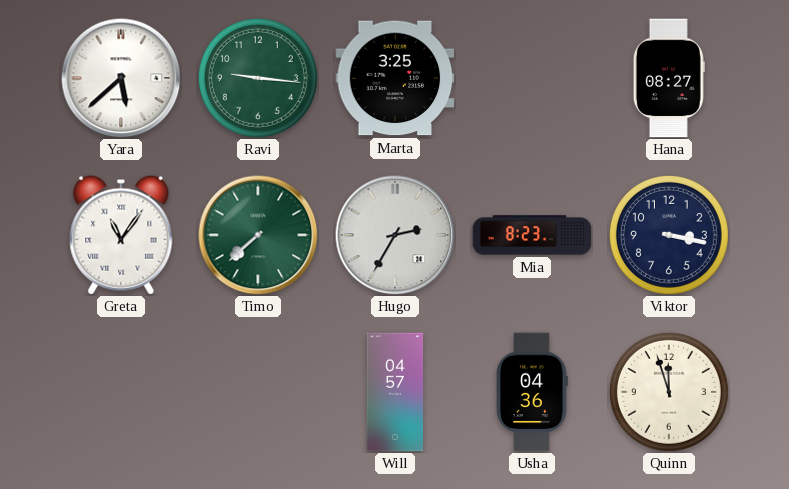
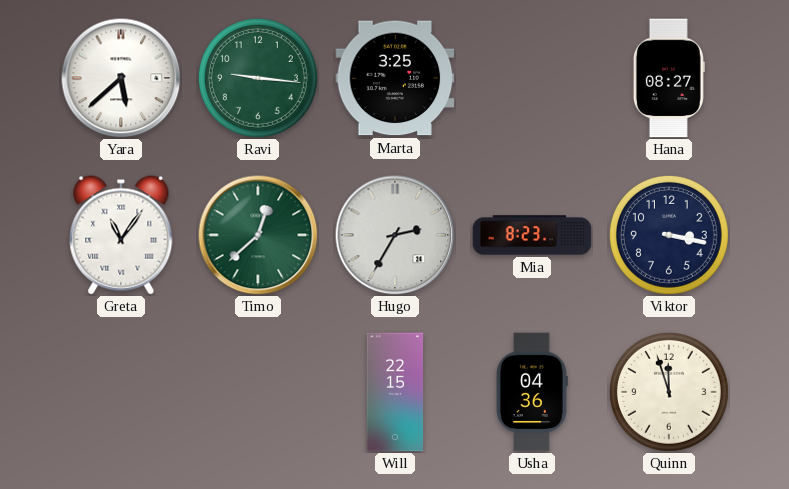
Timo: 7:38 -> 12:38 (258, 235)
Will: 04:57 -> 22:15 (395, 392)
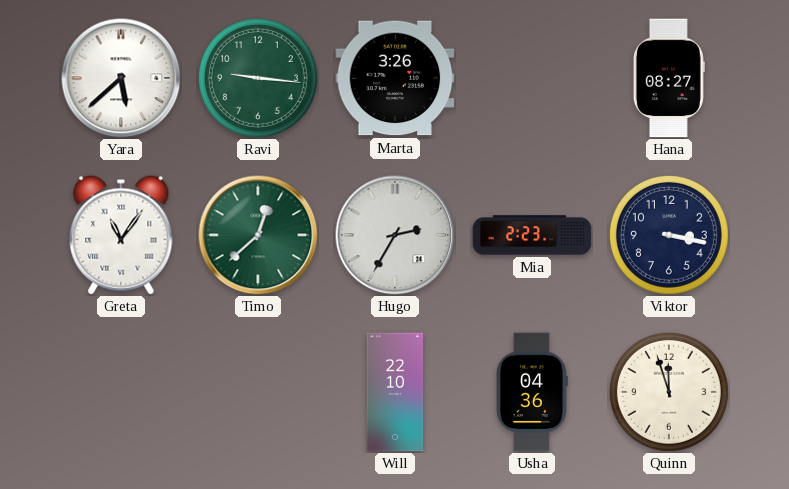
Marta: 3:25 -> 3:26 (395, 78)
Mia: 8:23 -> 2:23 (532, 235)
Will: 22:15 -> 22:10 (395, 392)
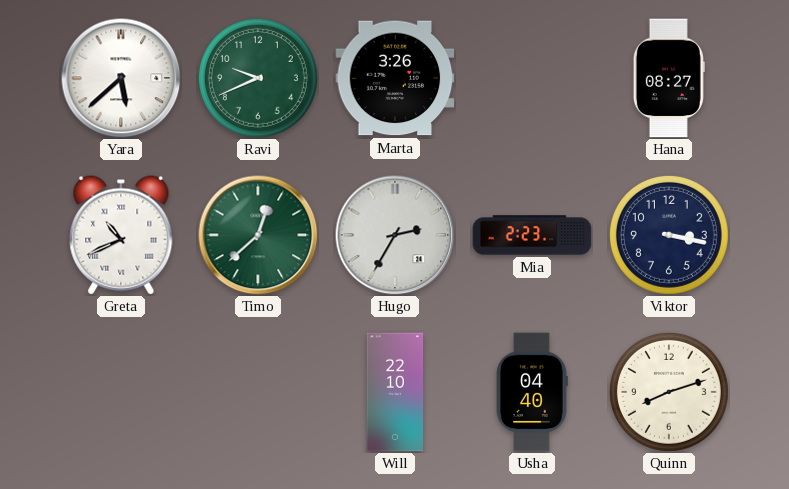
Ravi: 9:16 -> 9:41 (258, 78)
Greta: 11:06 -> 10:41 (121, 235)
Usha: 04:36 -> 04:40 (532, 392)
Quinn: 11:57 -> 8:12 (669, 392)
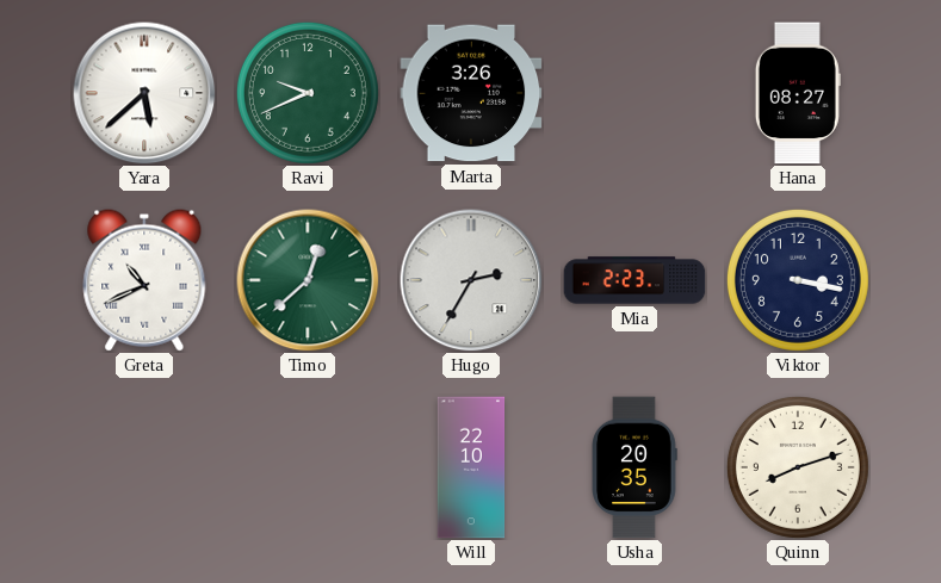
Usha: 04:40 -> 20:35 (634, 467)
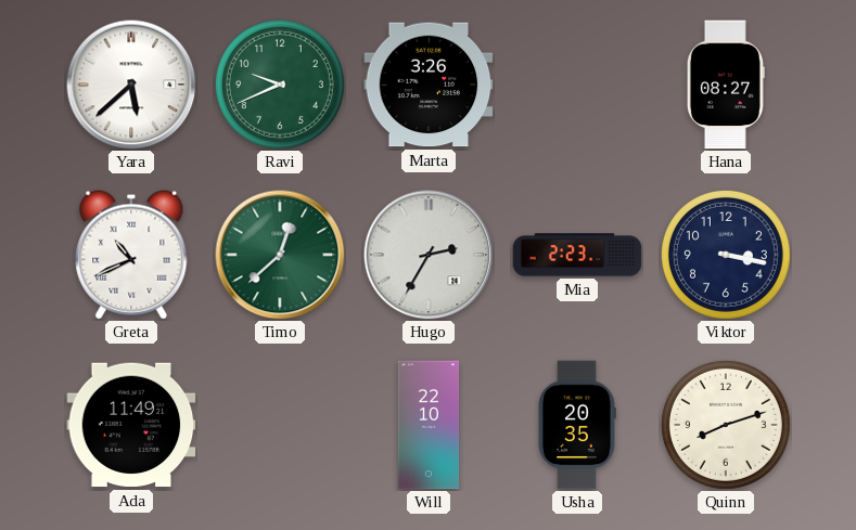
Ada: none -> 11:49 (131, 425)
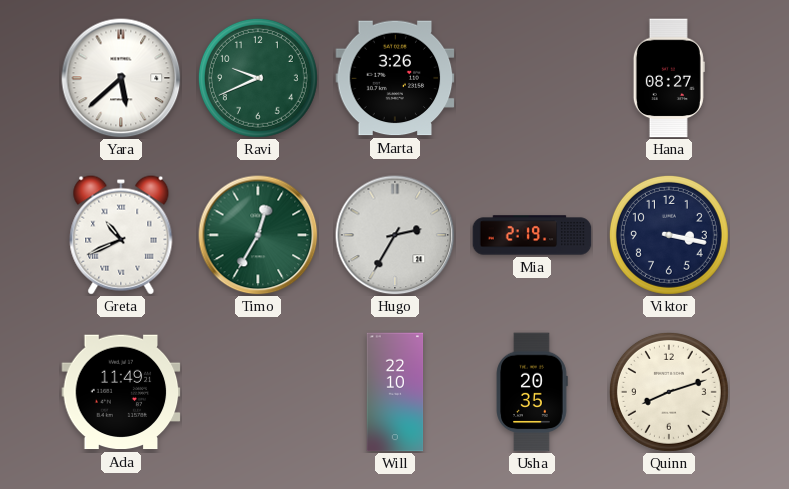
Timo: 12:38 -> 12:35 (258, 235)
Mia: 2:23 -> 2:19 (532, 235)
